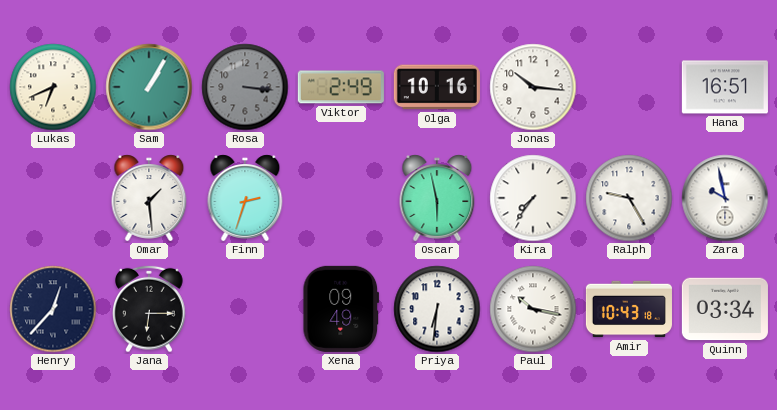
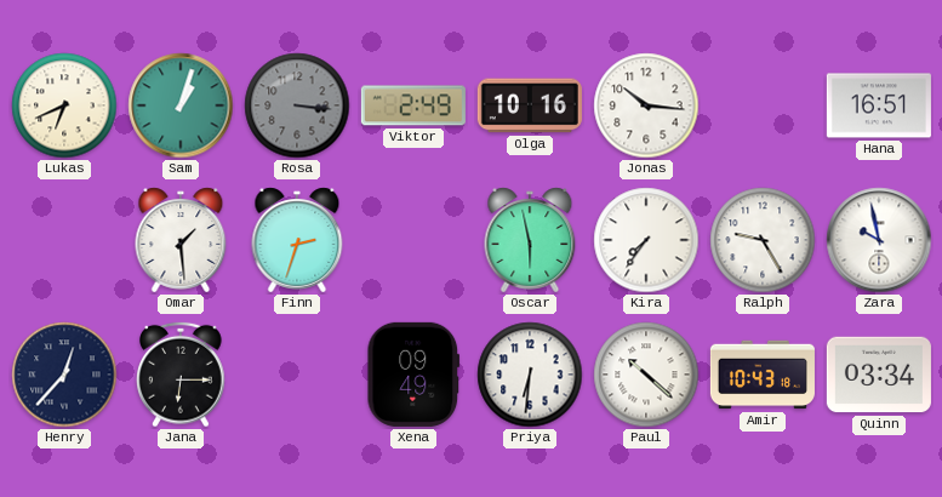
Sam: 1:05 -> 1:03 (181, 105)
Paul: 10:17 -> 10:22 (646, 375)
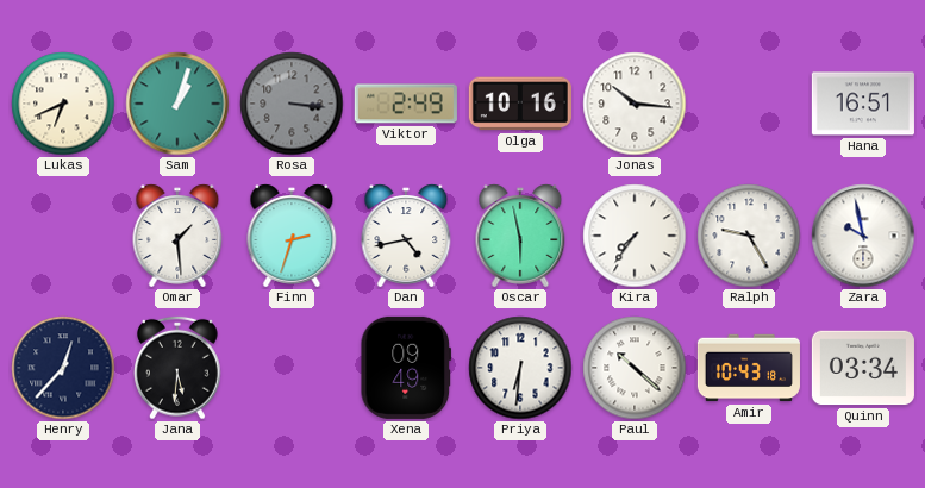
Dan: none -> 4:43 (406, 236)
Jana: 6:15 -> 5:31 (179, 368)
